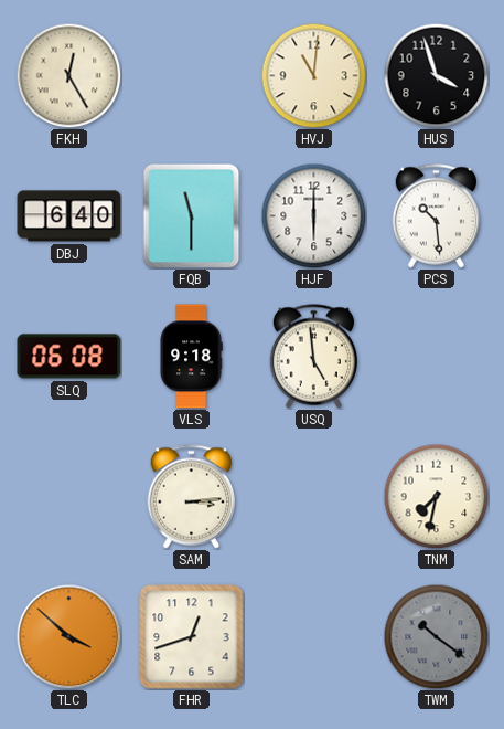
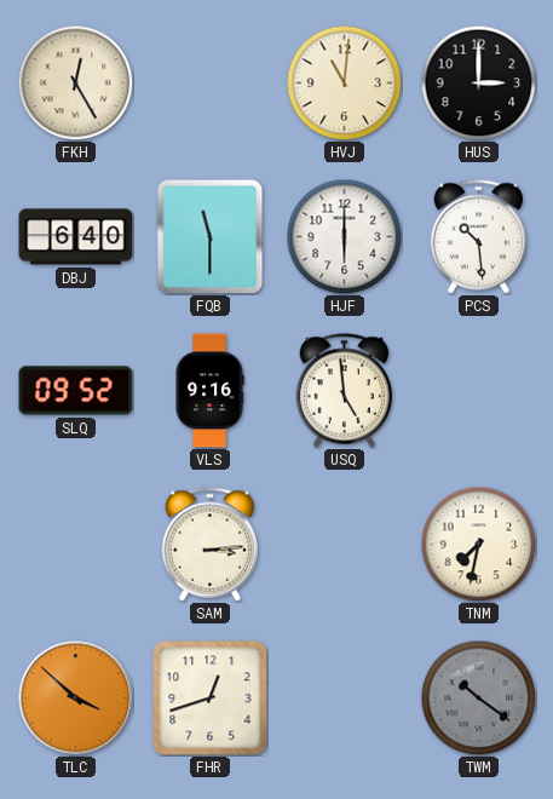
HUS: 3:57 -> 3:00 (478, 82)
SLQ: 06:08 -> 09:52 (76, 391)
VLS: 9:18 -> 9:16 (209, 391)
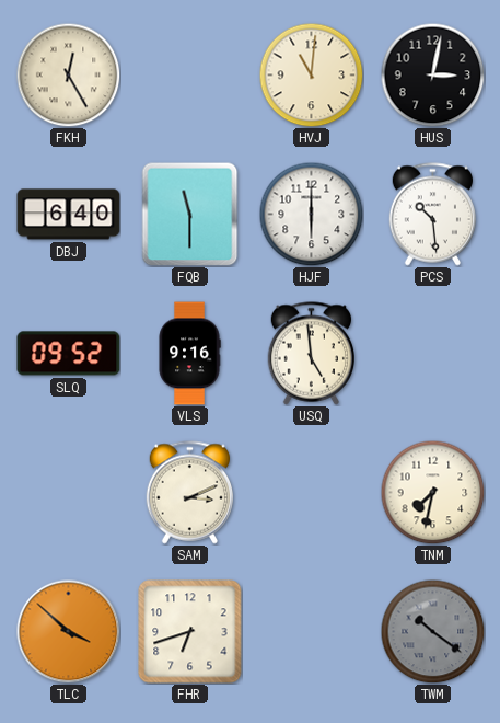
HUS: 3:00 -> 3:02 (432, 74)
SAM: 3:14 -> 3:11 (189, 493)
FHR: 12:42 -> 6:42 (190, 632)
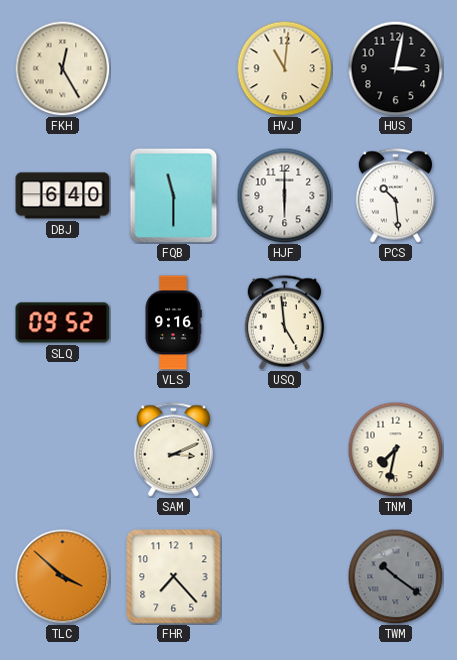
FHR: 6:42 -> 7:23 (174, 577)
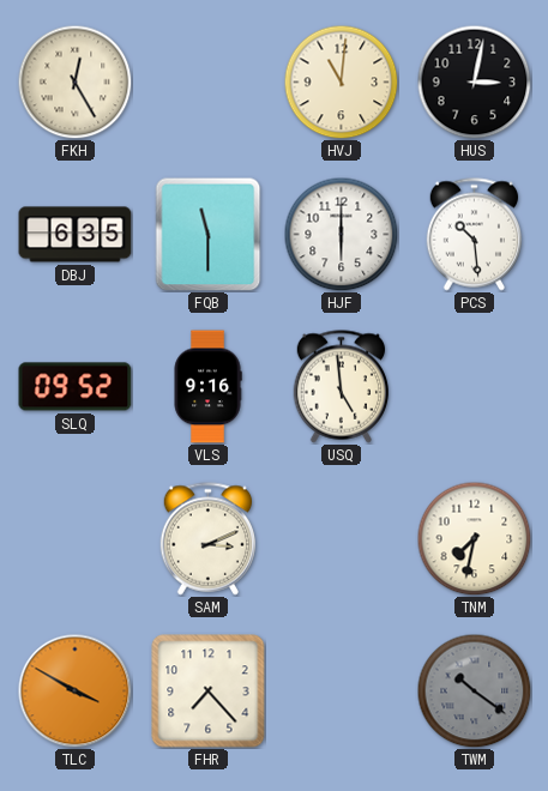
DBJ: 6:40 -> 6:35 (76, 235)
TLC: 3:52 -> 3:50 (74, 690)
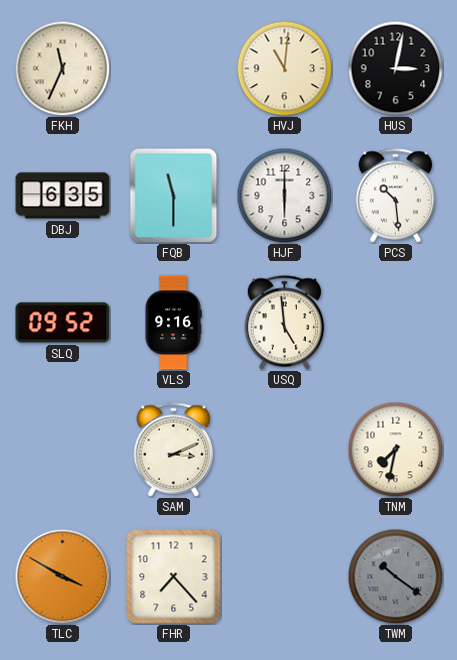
FKH: 12:25 -> 11:34 (62, 68)
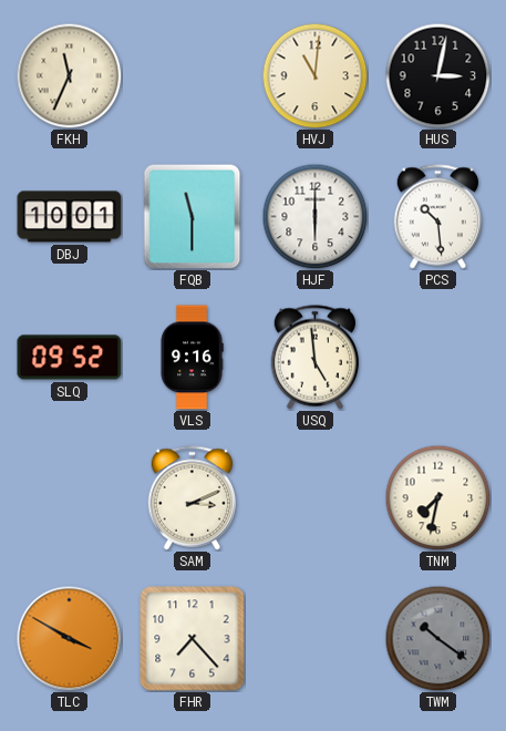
DBJ: 6:35 -> 10:01 (70, 217)
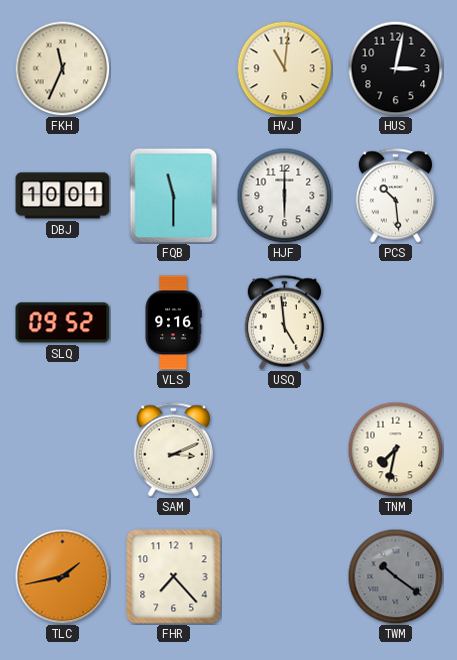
TLC: 3:50 -> 1:43 (62, 576)
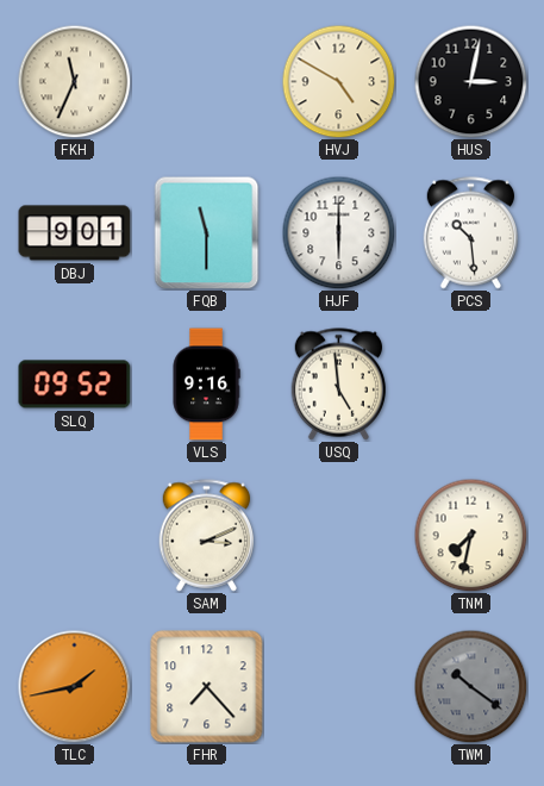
HVJ: 11:01 -> 4:50 (338, 81)
DBJ: 10:01 -> 9:01 (75, 233)
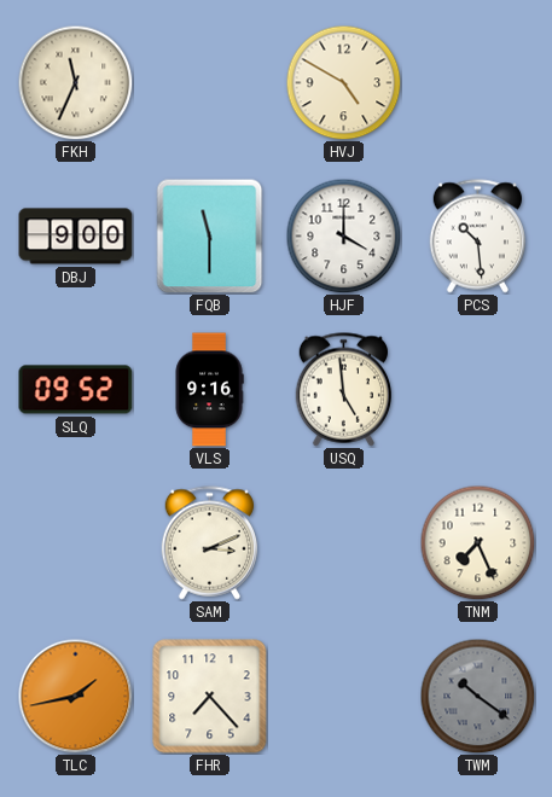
HUS: 3:02 -> none (470, 81)
DBJ: 9:01 -> 9:00 (76, 237)
HJF: 6:00 -> 4:00 (343, 235)
TNM: 7:32 -> 7:26 (477, 542)
